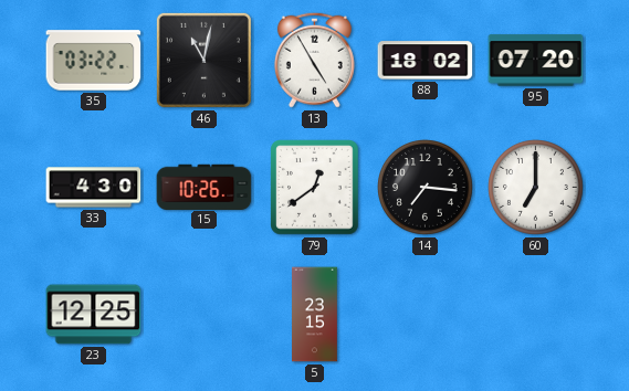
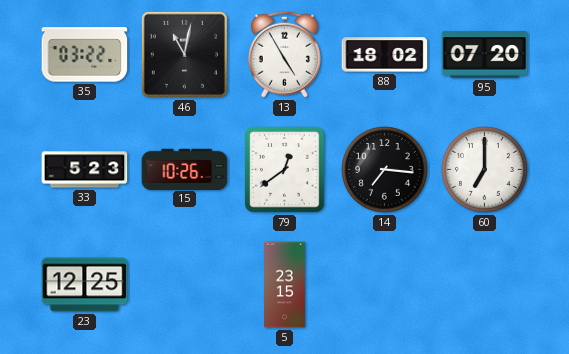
33: 4:30 -> 5:23 (85, 170)
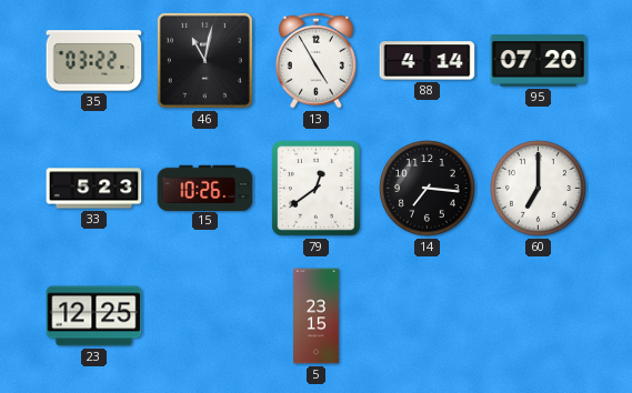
88: 18:02 -> 4:14 (428, 61)
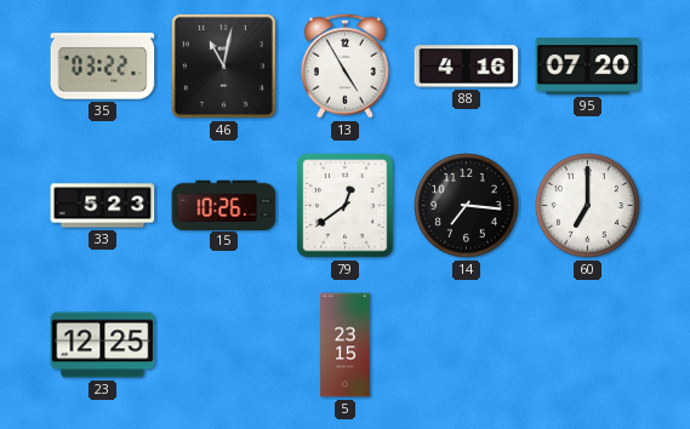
88: 4:14 -> 4:16 (467, 67)
